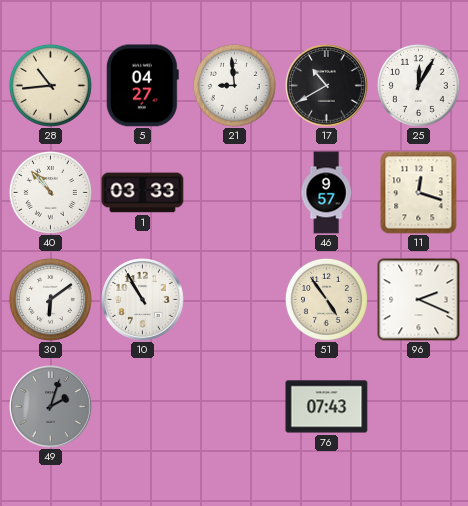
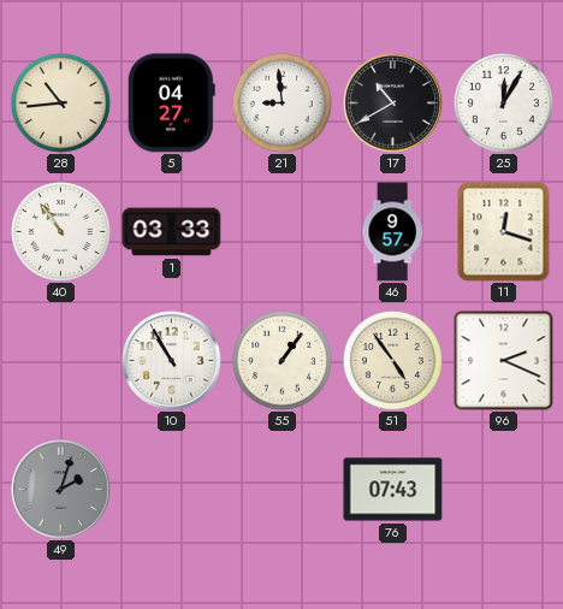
40: 10:53 -> 10:54 (60, 231)
30: 6:09 -> none (50, 299)
55: none -> 1:06 (281, 360)
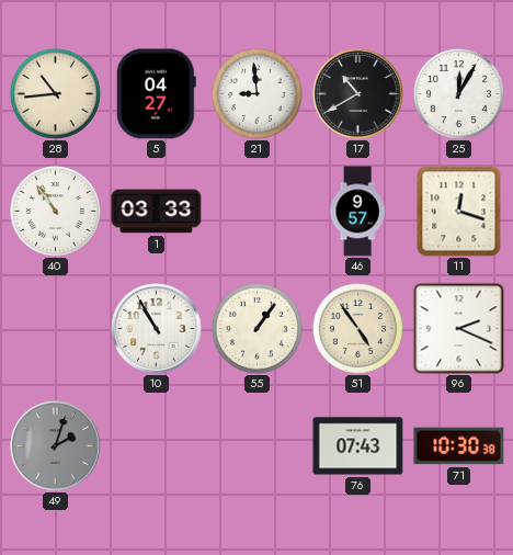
71: none -> 10:30 (459, 446)
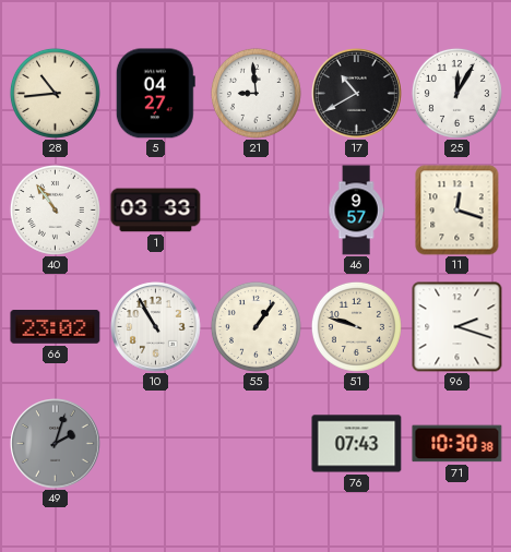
66: none -> 23:02 (56, 327)
51: 4:54 -> 9:48 (356, 326)
96: 2:19 -> 2:18 (457, 327)
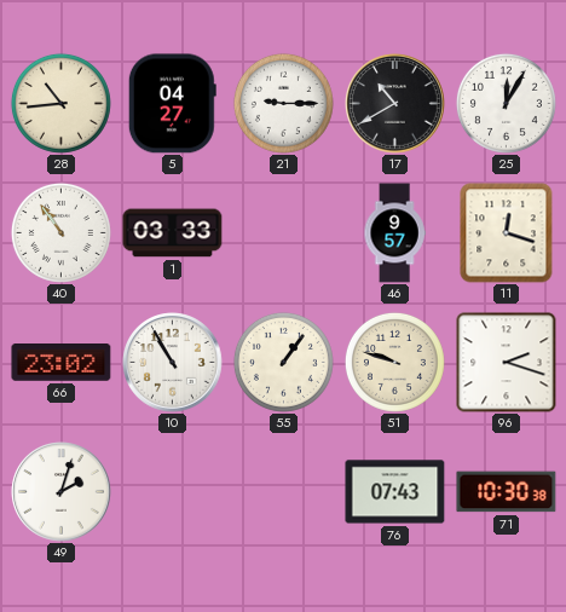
21: 8:59 -> 9:15 (283, 103)
49 dial: grey -> white (62, 492)
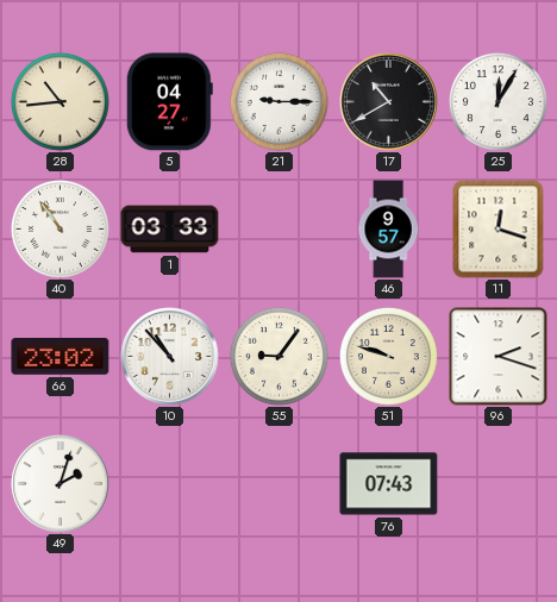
10: 10:55 -> 10:53 (170, 357)
55: 1:06 -> 9:06 (278, 356)
71: 10:30 -> none (507, 492)
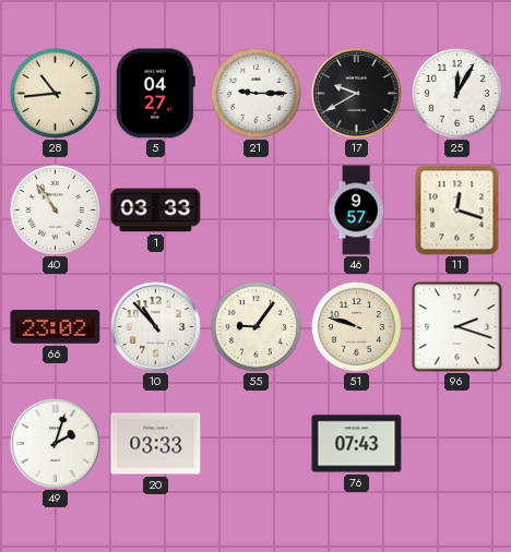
17: 10:40 -> 9:40 (357, 94)
20: none -> 03:33 (156, 444)
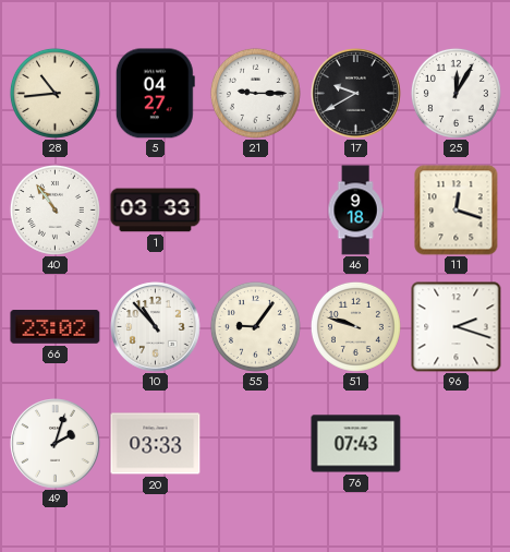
46: 9:57 -> 9:18 (355, 211)
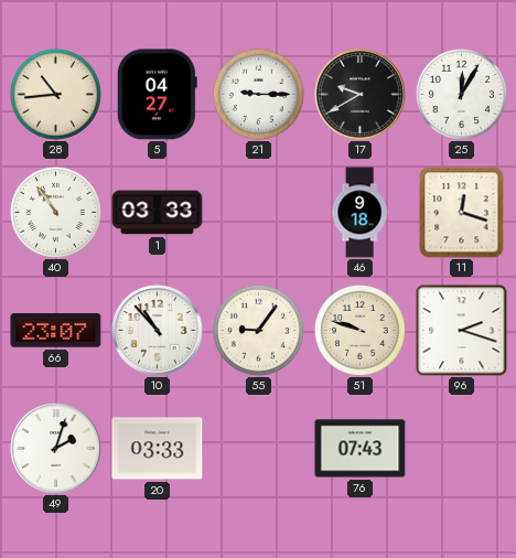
66: 23:02 -> 23:07 (56, 331)
